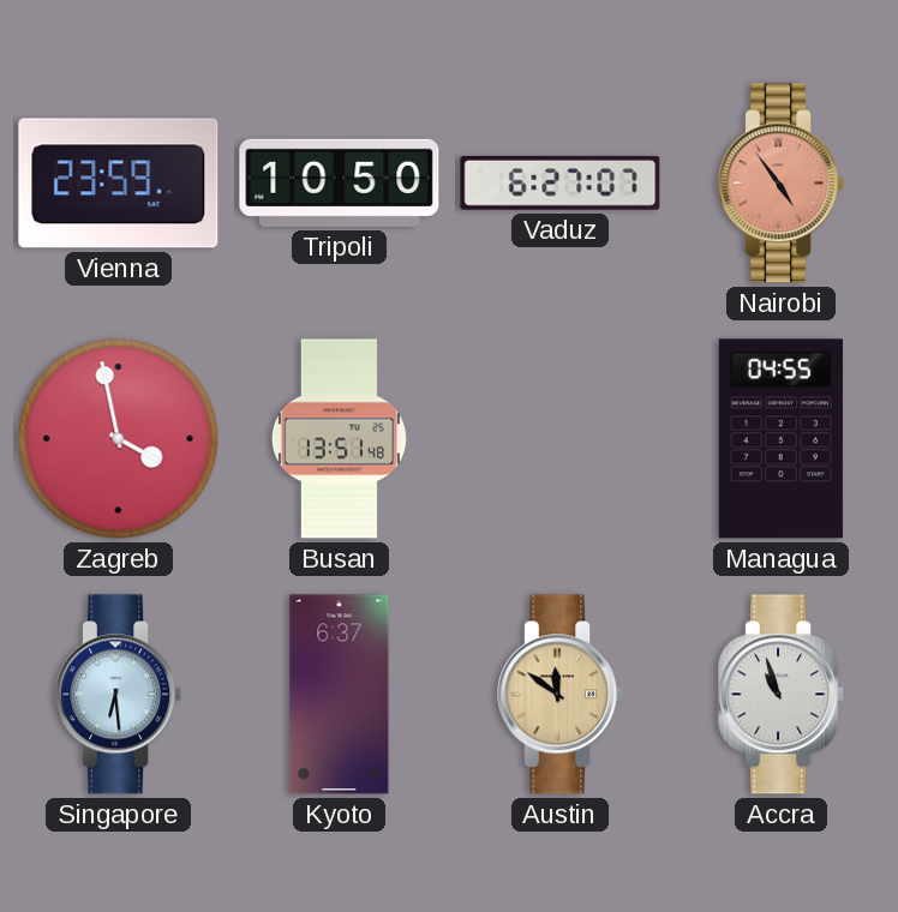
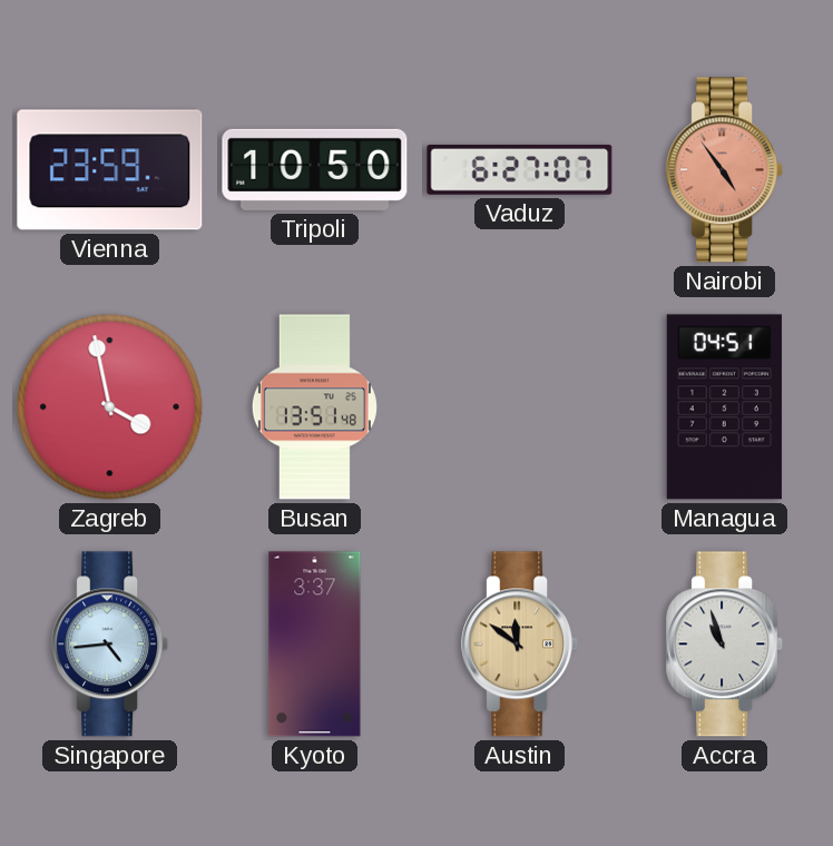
Managua: 04:55 -> 04:51 (724, 407)
Singapore: 6:29 -> 4:44 (110, 645)
Kyoto: 6:37 -> 3:37 (315, 645)
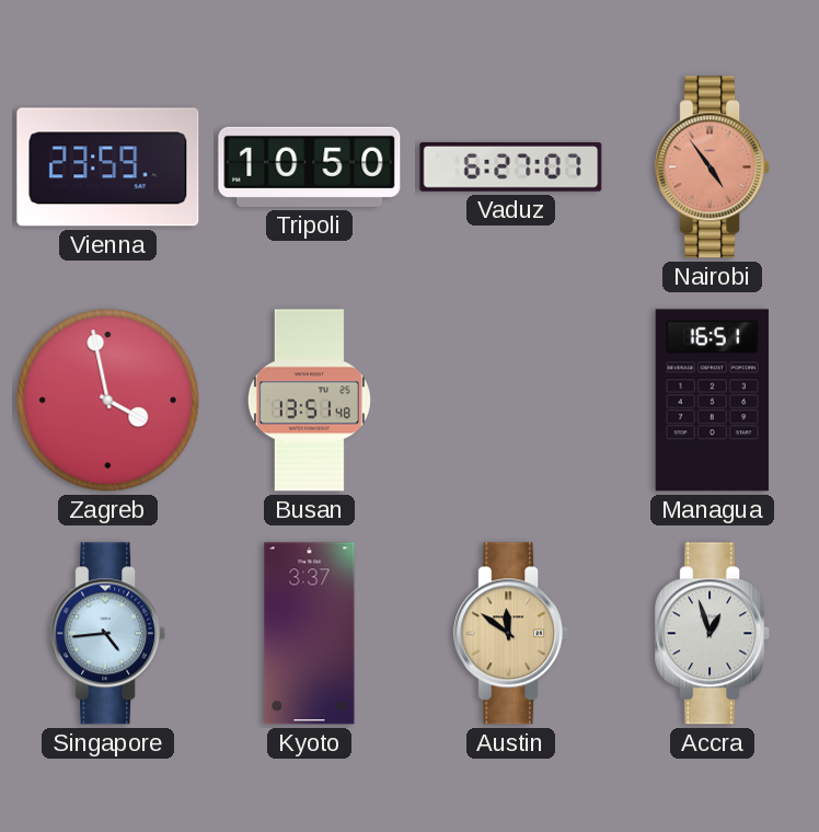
Managua: 04:51 -> 16:51 (712, 401)
Accra: 10:57 -> 12:57 (713, 634)
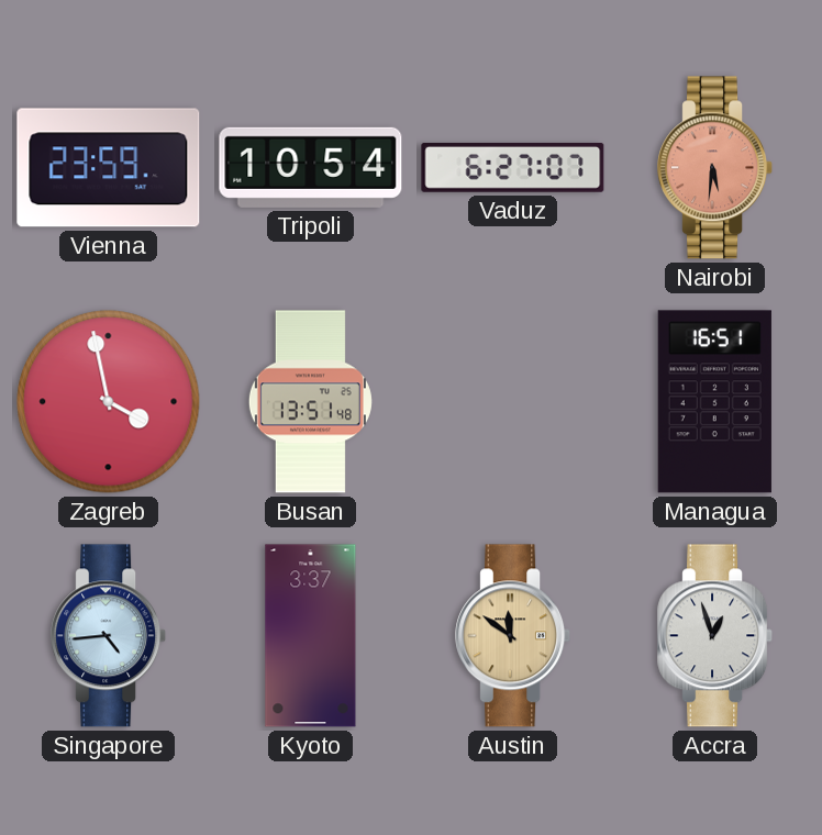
Tripoli: 10:50 -> 10:54 (311, 167)
Nairobi: 4:54 -> 5:31 (715, 168)
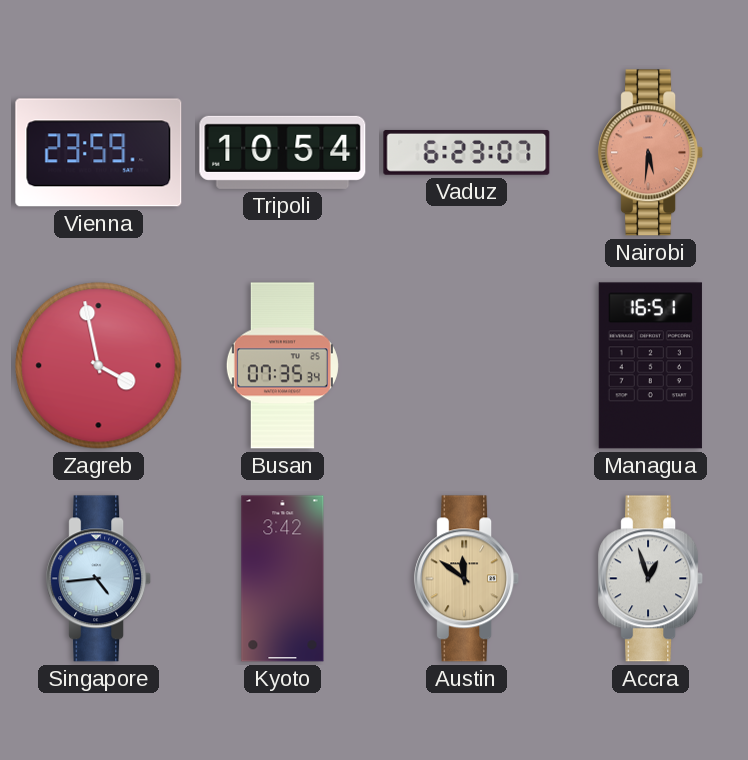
Vaduz: 6:27 -> 6:23 (467, 153)
Busan: 13:51 -> 07:35 (282, 366)
Kyoto: 3:37 -> 3:42 (283, 579)
